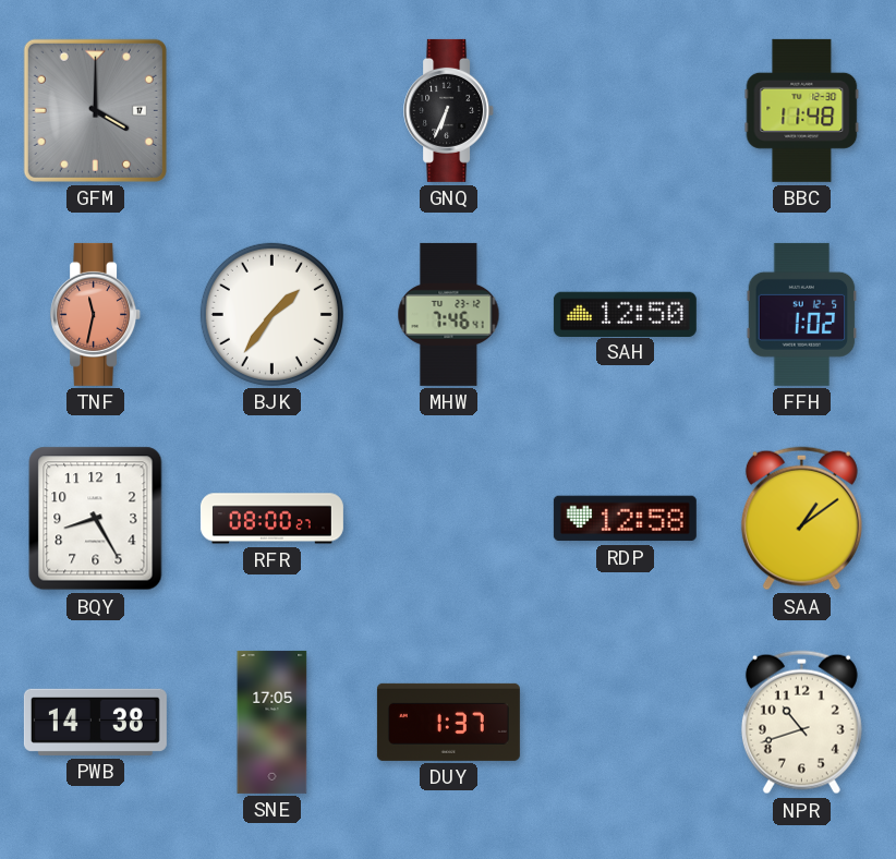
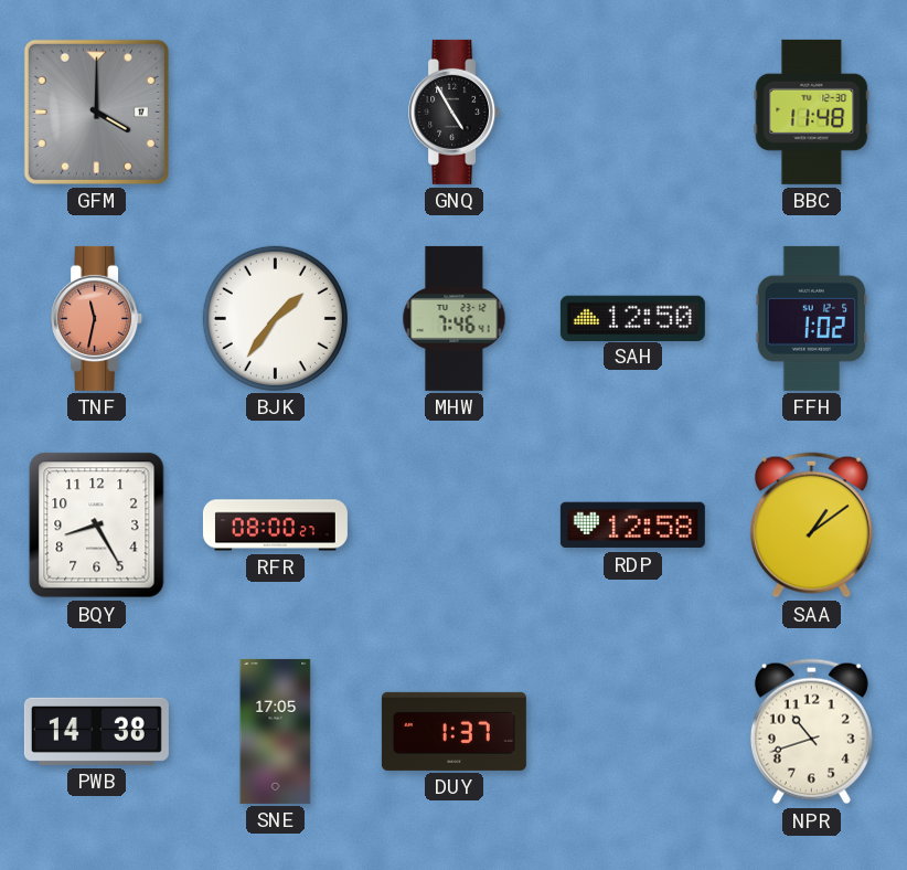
GNQ: 6:34 -> 4:55 (455, 112)
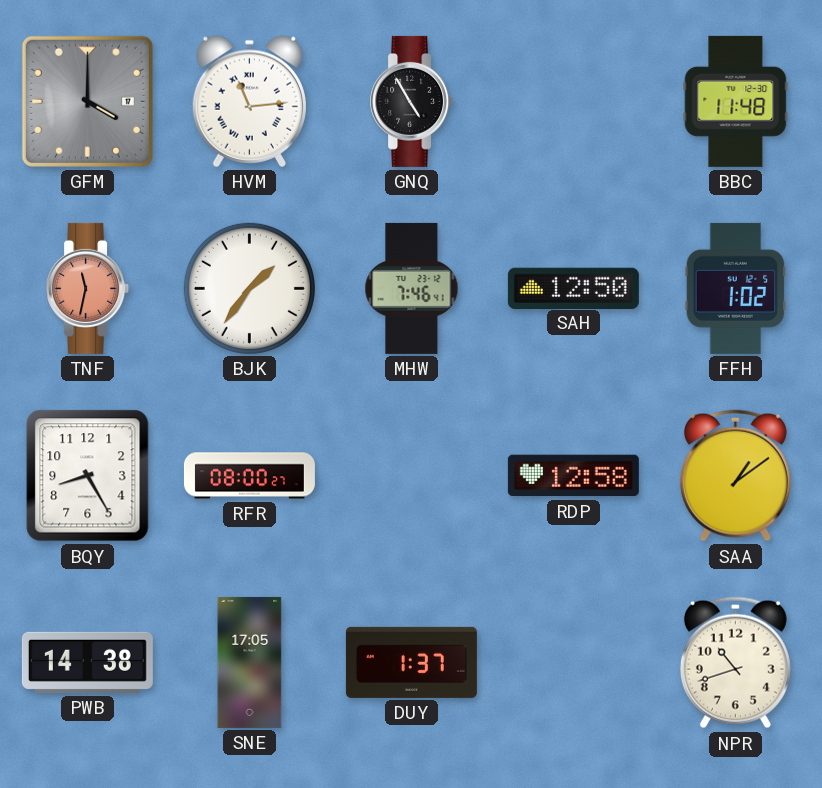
HVM: none -> 11:14 (249, 101)
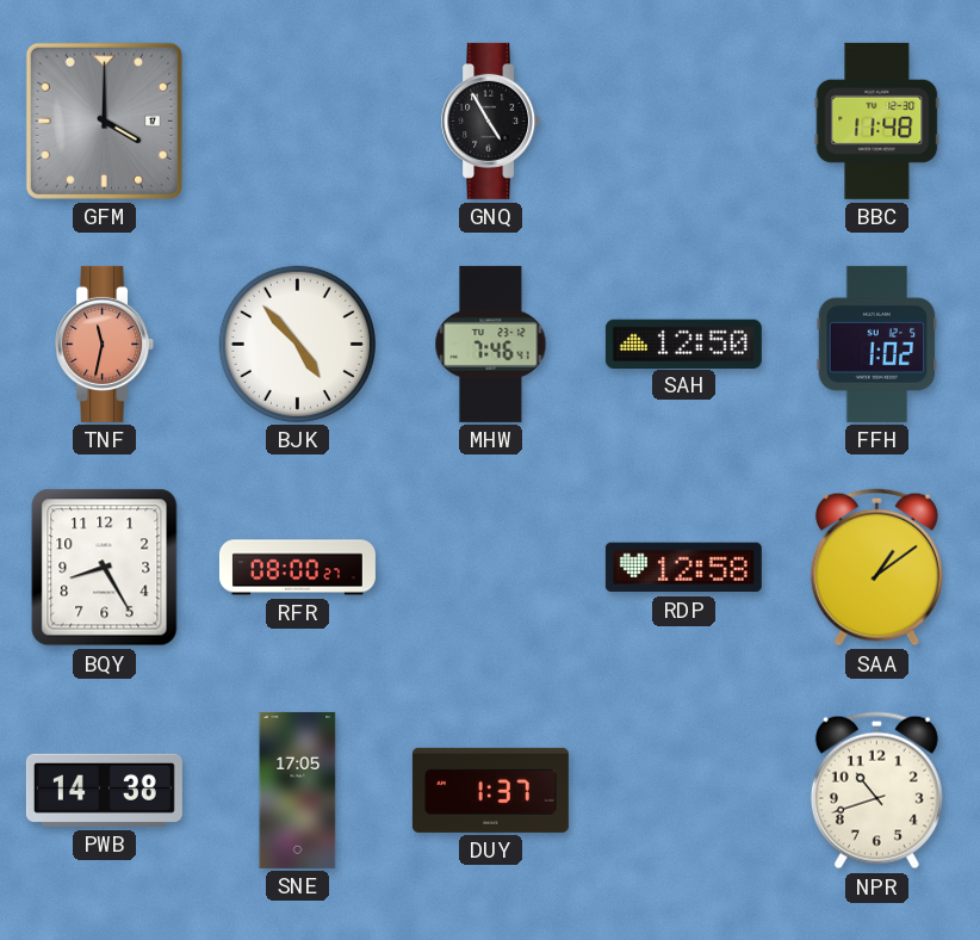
HVM: 11:14 -> none (249, 101)
BJK: 1:36 -> 4:53 (297, 344)
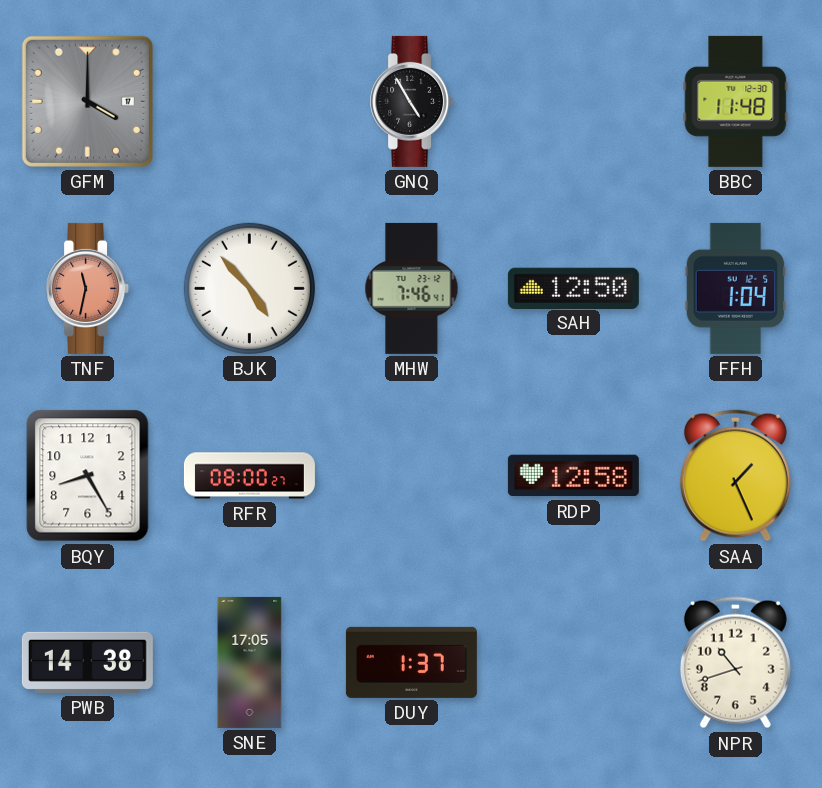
FFH: 1:02 -> 1:04 (736, 288)
SAA: 1:09 -> 1:26 (735, 476)
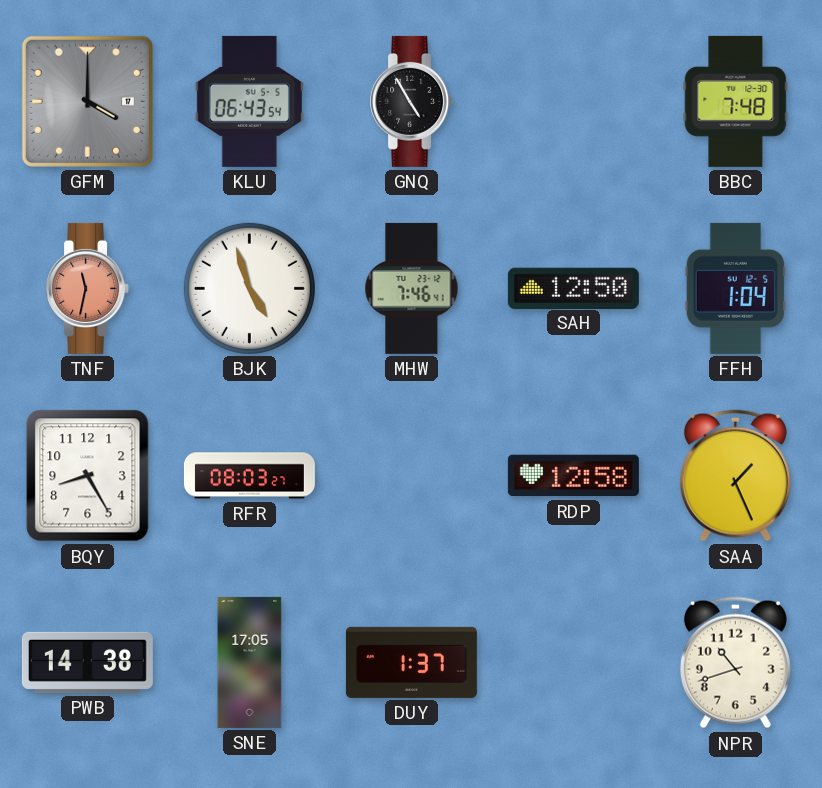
KLU: none -> 06:43 (249, 101)
BBC: 11:48 -> 7:48 (736, 101)
BJK: 4:53 -> 4:57 (249, 288)
RFR: 08:00 -> 08:03 (249, 476)
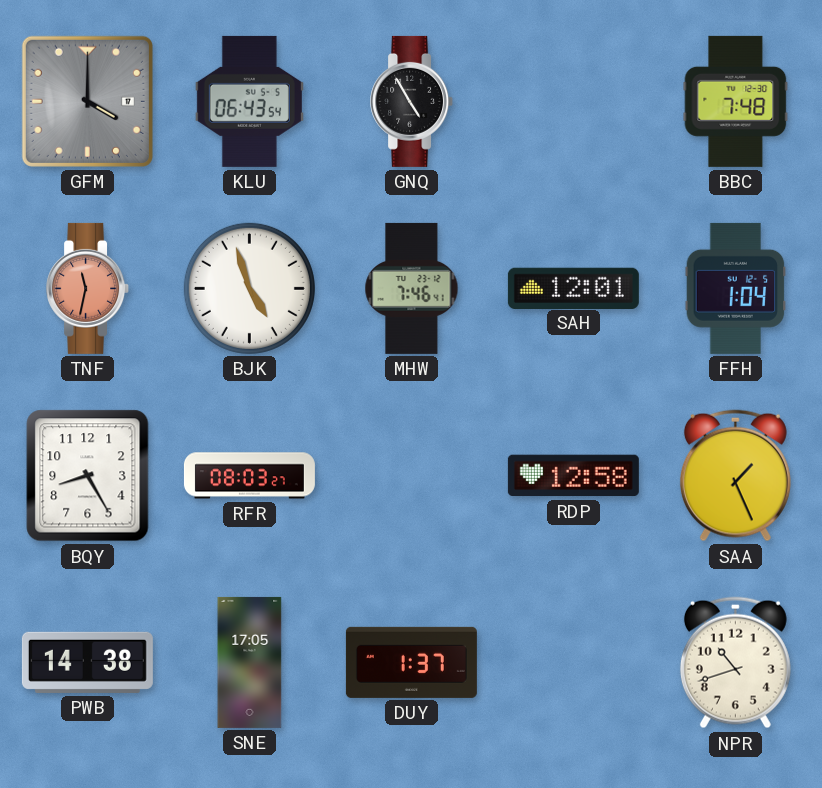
SAH: 12:50 -> 12:01 (573, 288)
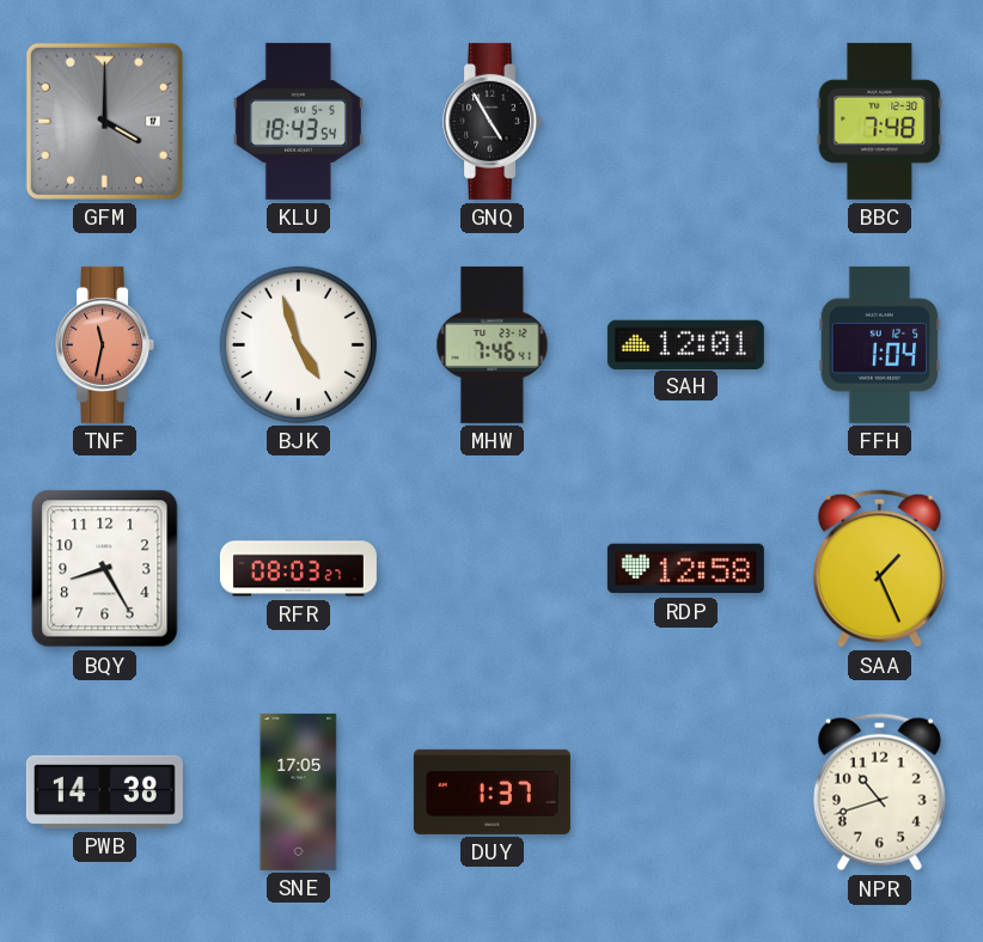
KLU: 06:43 -> 18:43 (298, 121)
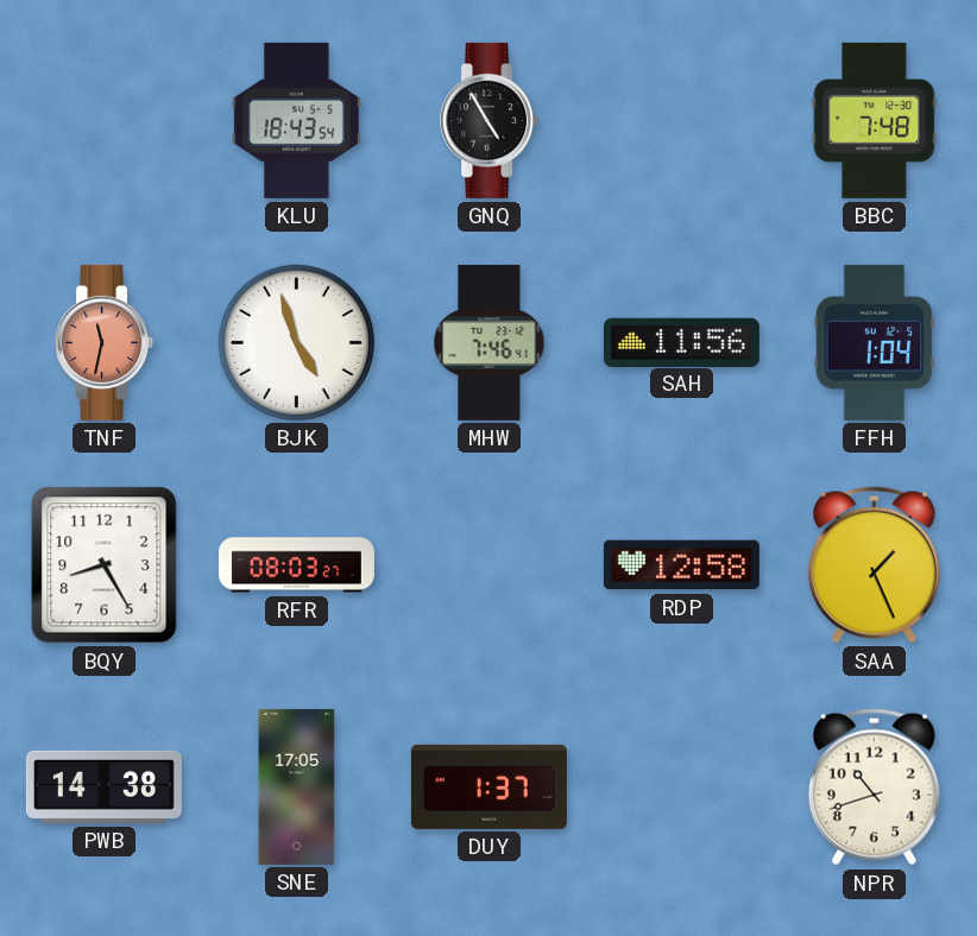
GFM: 4:00 -> none (104, 121)
SAH: 12:01 -> 11:56 (681, 342)
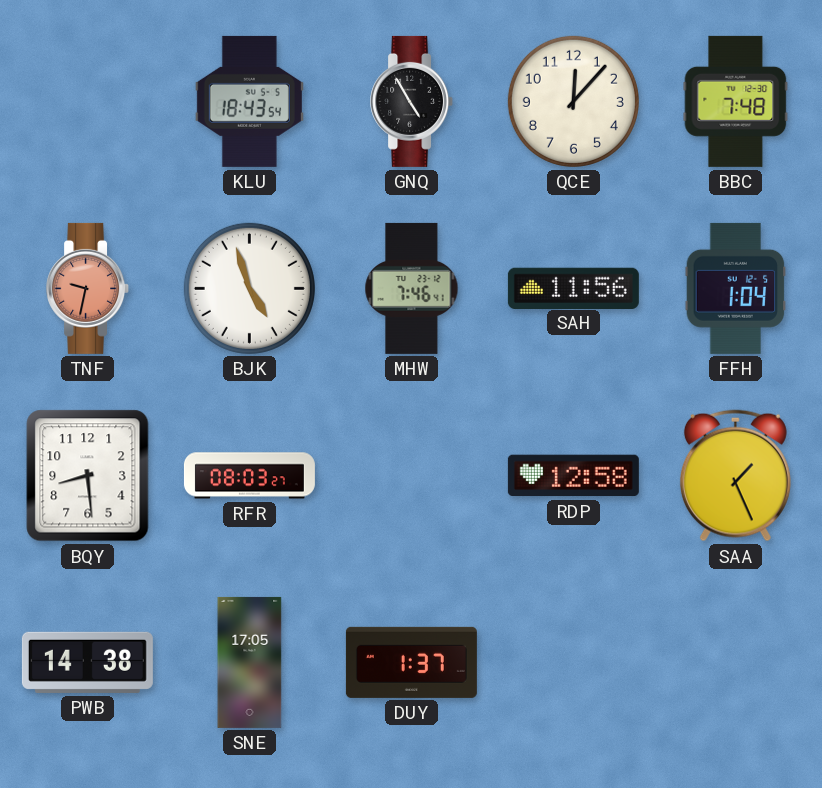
QCE: none -> 12:07 (573, 101)
TNF: 11:32 -> 9:32 (88, 288)
BQY: 8:25 -> 8:29 (88, 476)
NPR: 10:42 -> none (874, 788)
